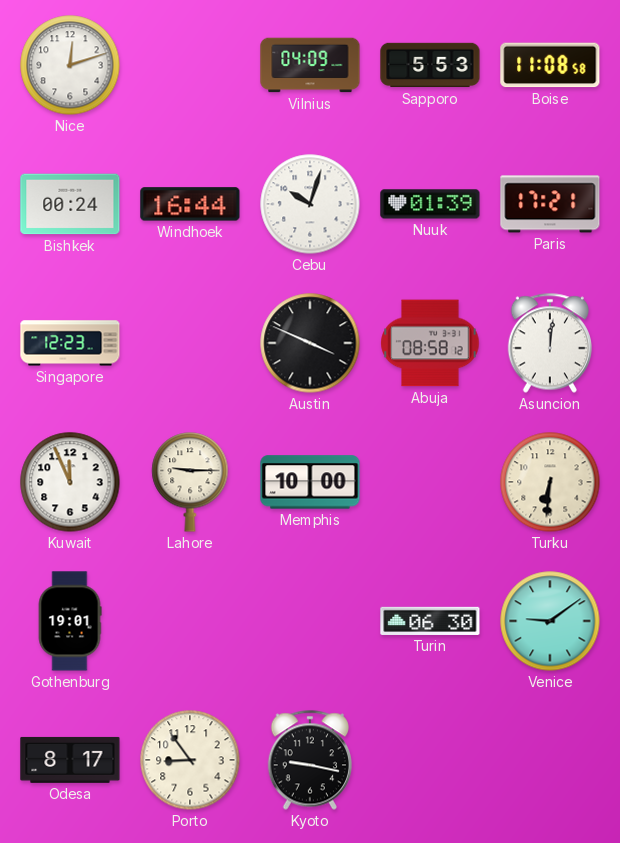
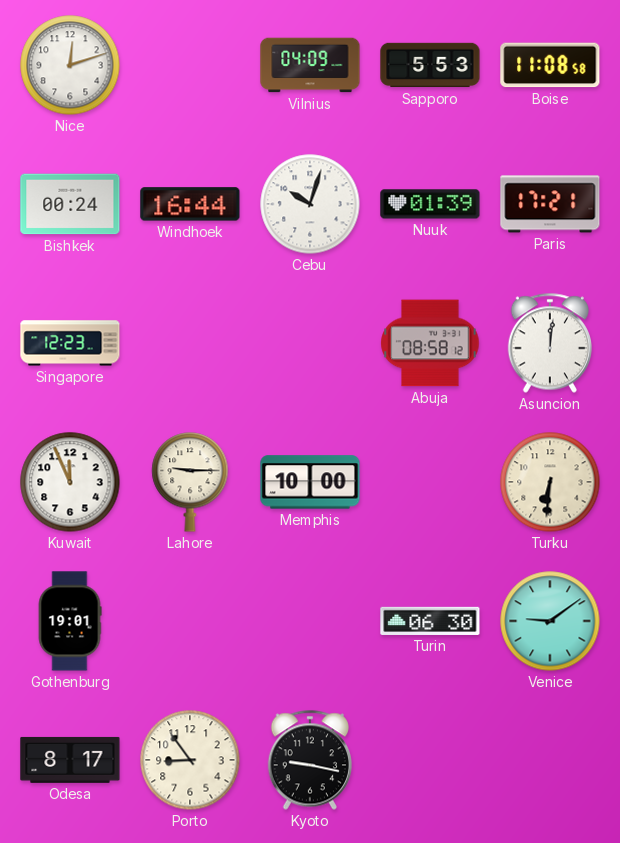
Austin: 3:49 -> none (310, 343)
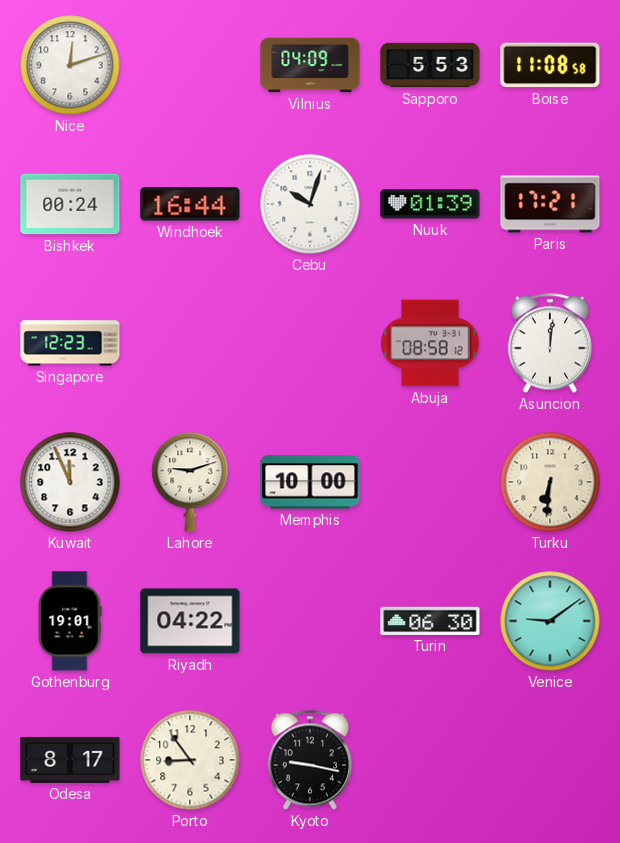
Lahore: 9:15 -> 9:12 (190, 482)
Riyadh: none -> 04:22 (190, 621)
